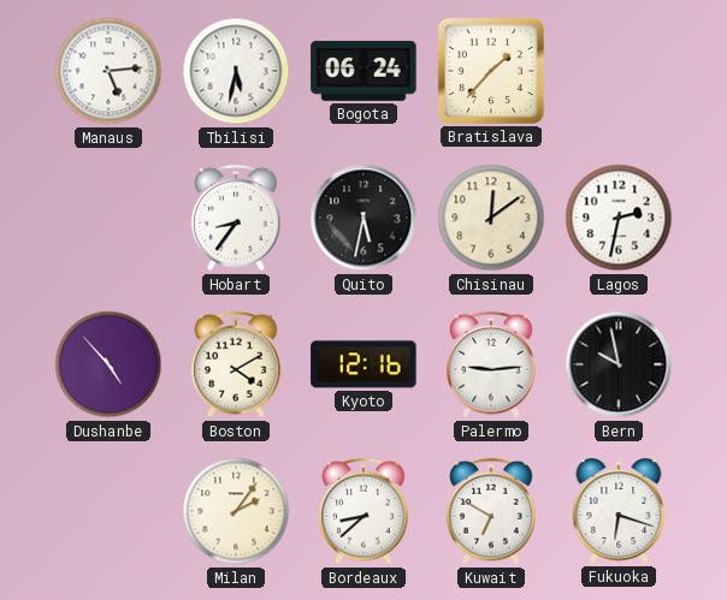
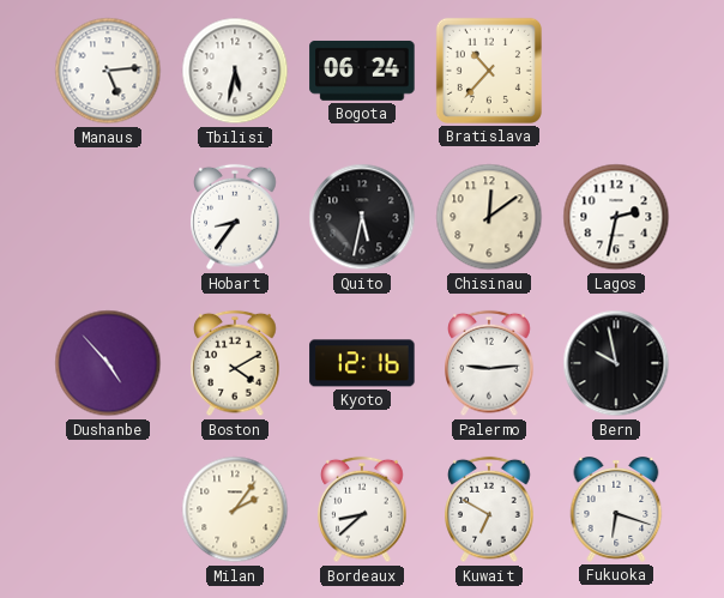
Bratislava: 1:37 -> 10:37 (489, 71)
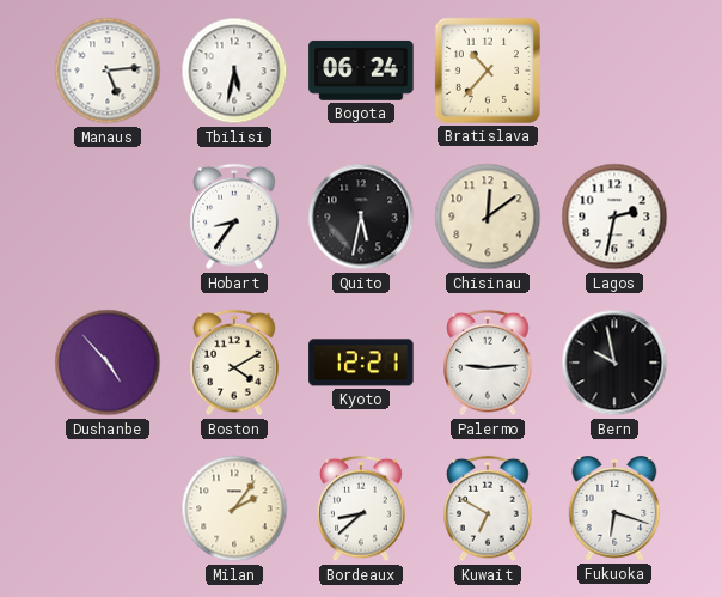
Kyoto: 12:16 -> 12:21 (361, 363)
